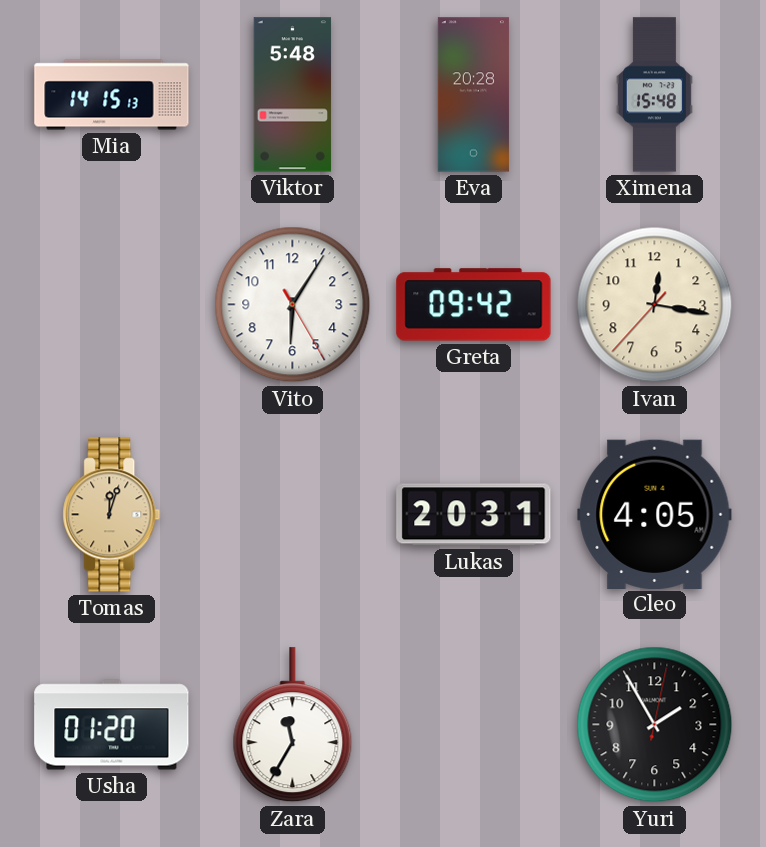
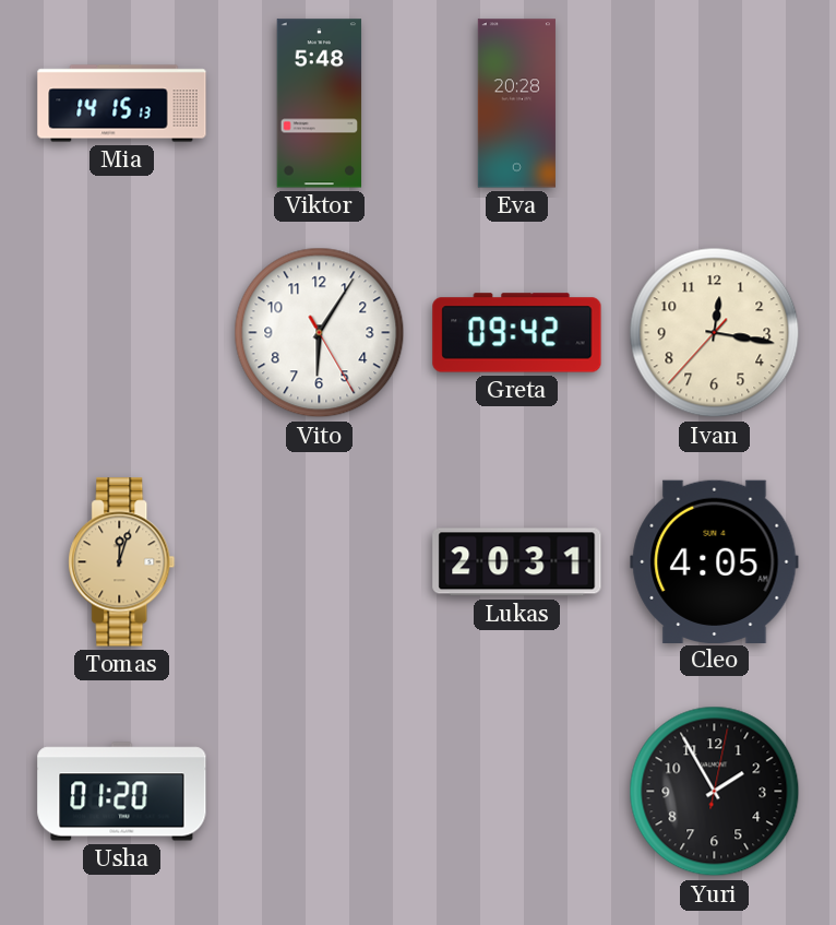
Ximena: 15:48 -> none (654, 95)
Zara: 11:35 -> none (293, 725)
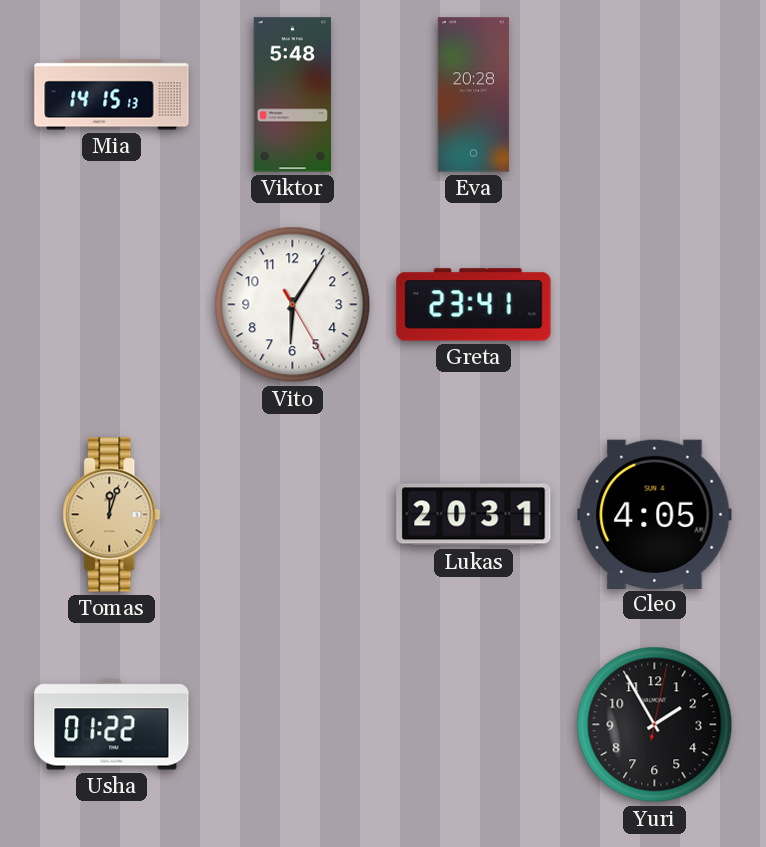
Greta: 09:42 -> 23:41 (474, 305)
Ivan: 12:16 -> none (715, 333)
Usha: 01:20 -> 01:22 (112, 725)
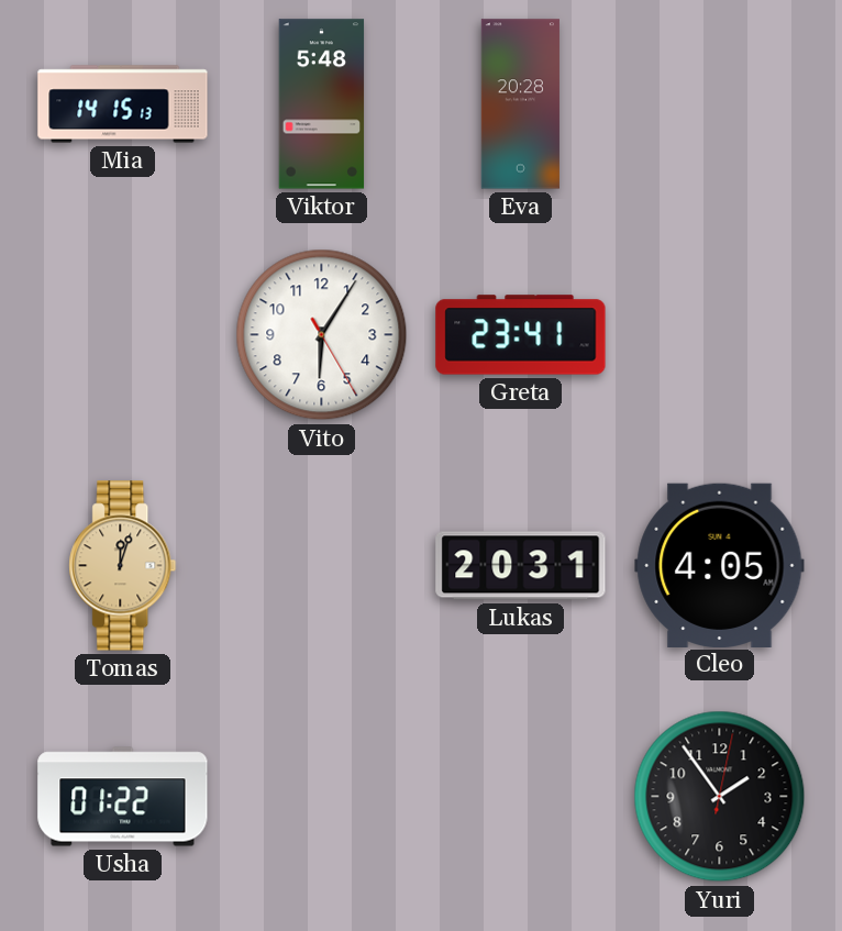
Yuri: 1:55 -> 1:54 (720, 797)
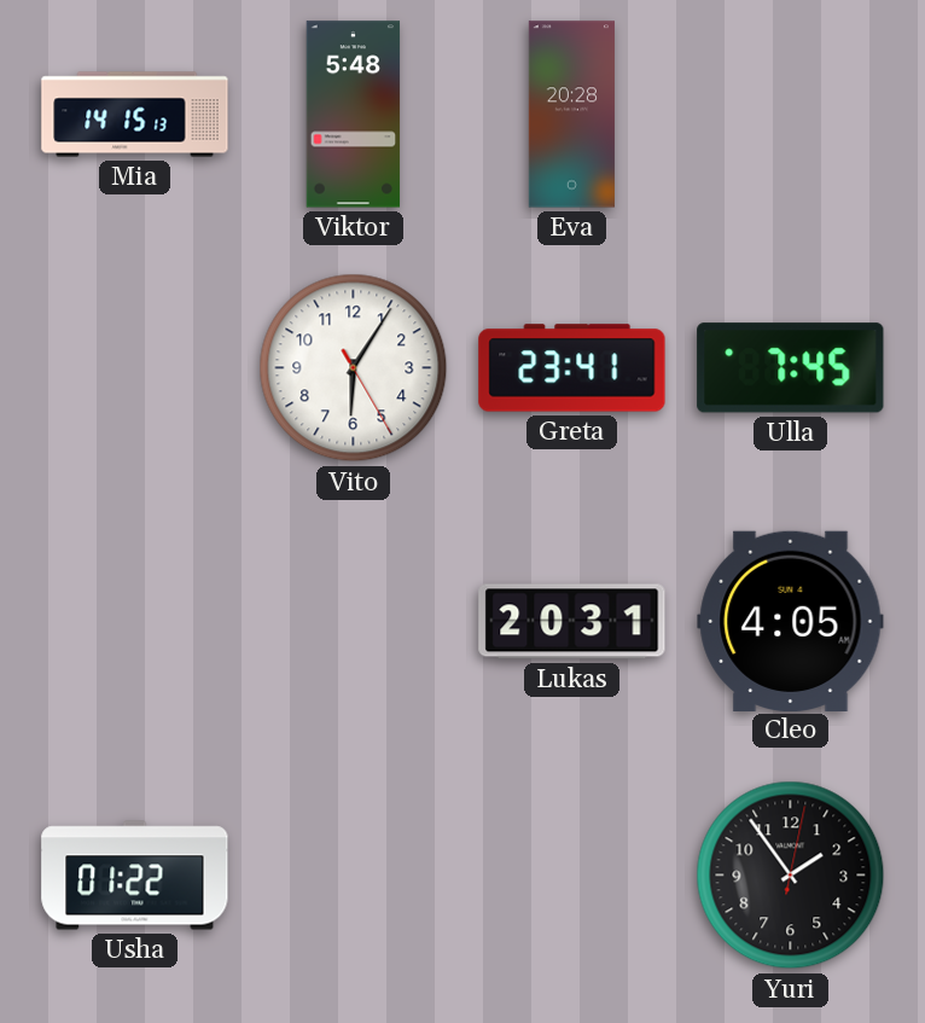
Ulla: none -> 7:45 (791, 368)
Tomas: 12:03 -> none (123, 566)
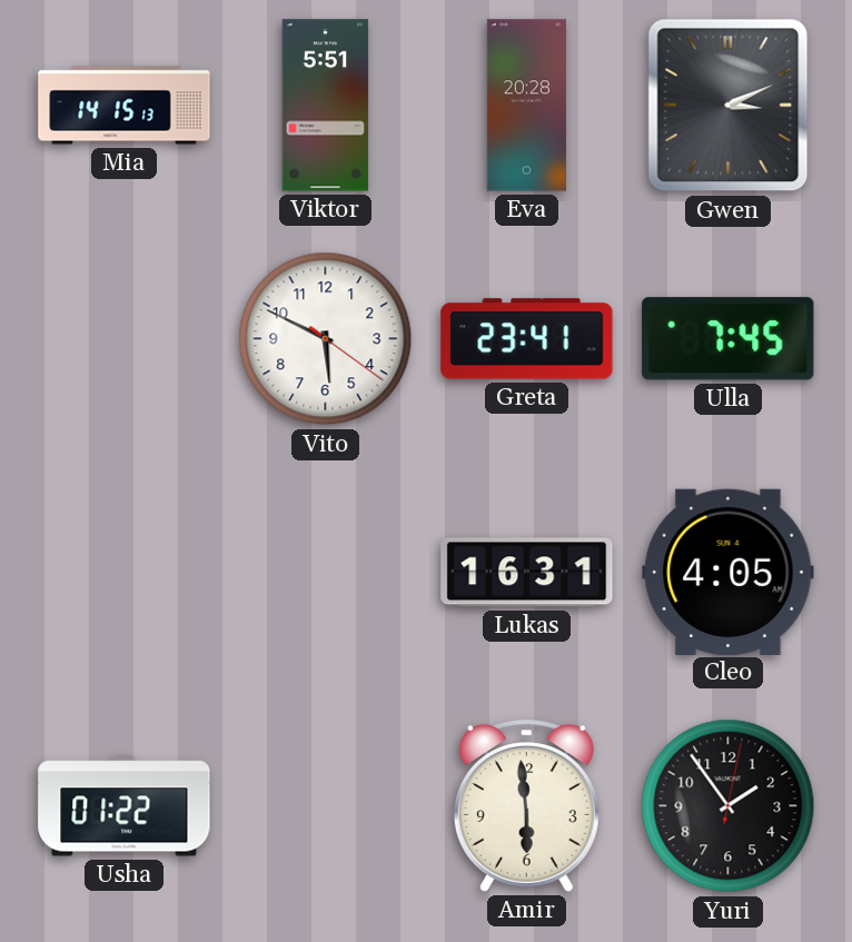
Viktor: 5:48 -> 5:51 (326, 106)
Gwen: none -> 3:11 (729, 106)
Vito: 6:05 -> 5:49 (326, 339)
Lukas: 20:31 -> 16:31 (527, 573)
Amir: none -> 5:59 (526, 806)
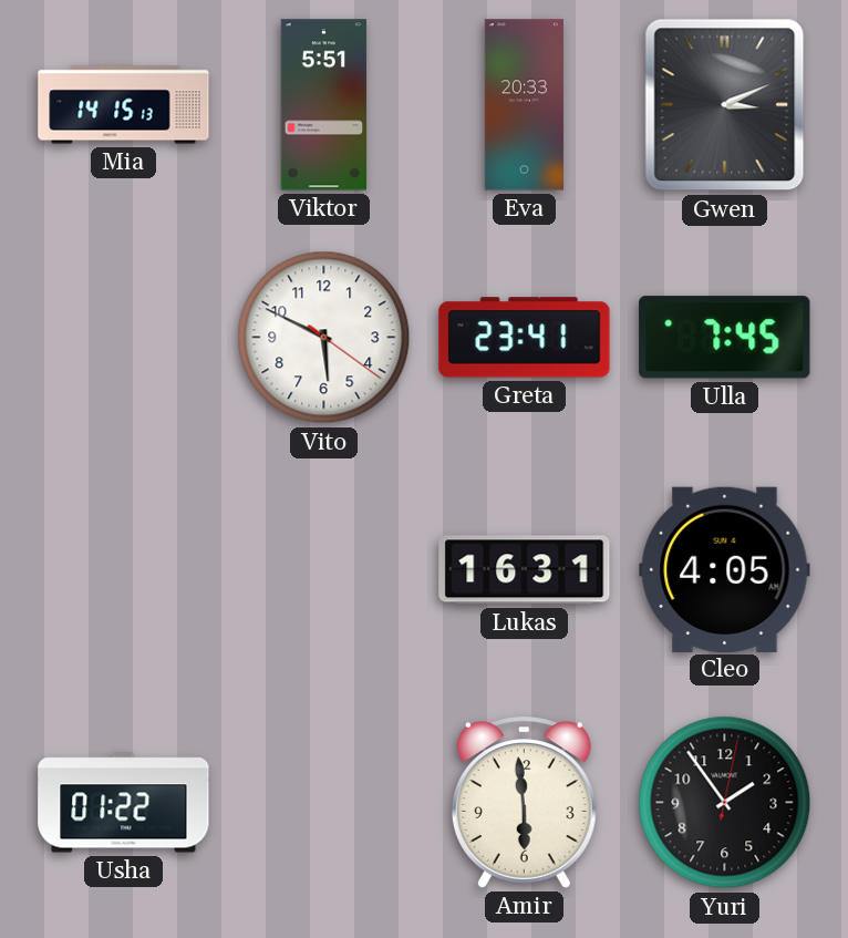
Eva: 20:28 -> 20:33 (524, 105)
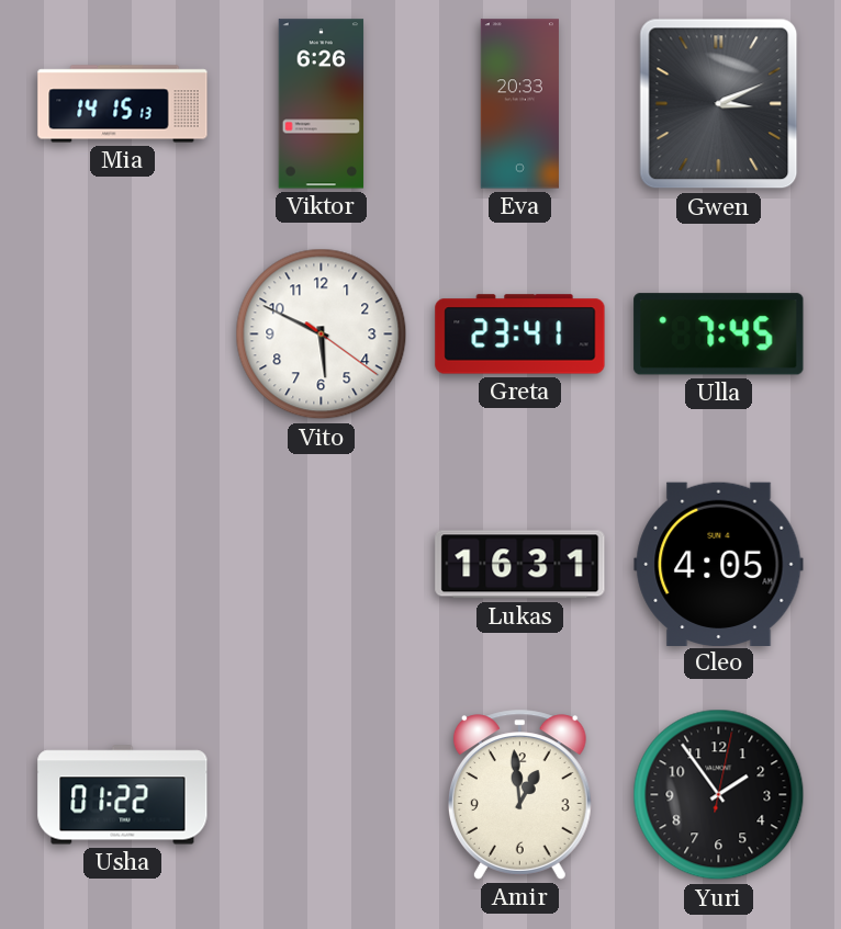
Viktor: 5:51 -> 6:26 (322, 104)
Amir: 5:59 -> 12:59 (519, 795)
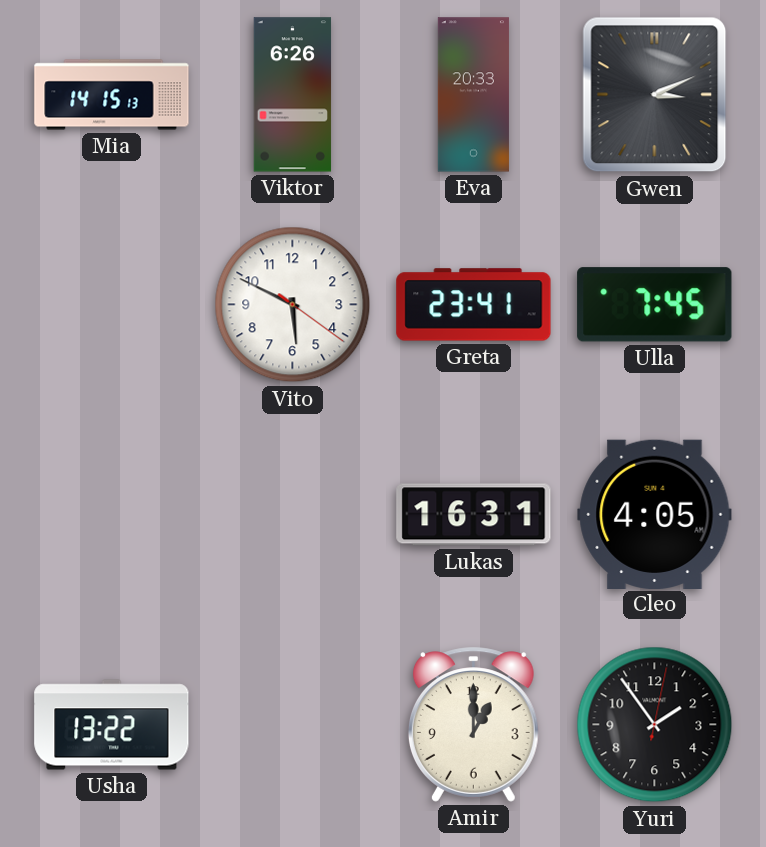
Usha: 01:22 -> 13:22 (112, 725)
Amir: 12:59 -> 1:00 (473, 725)
